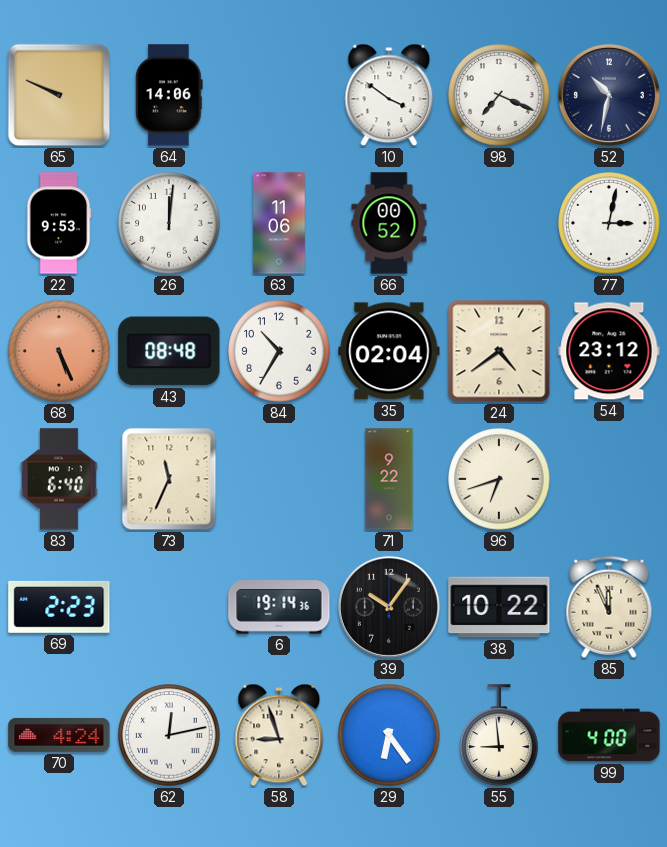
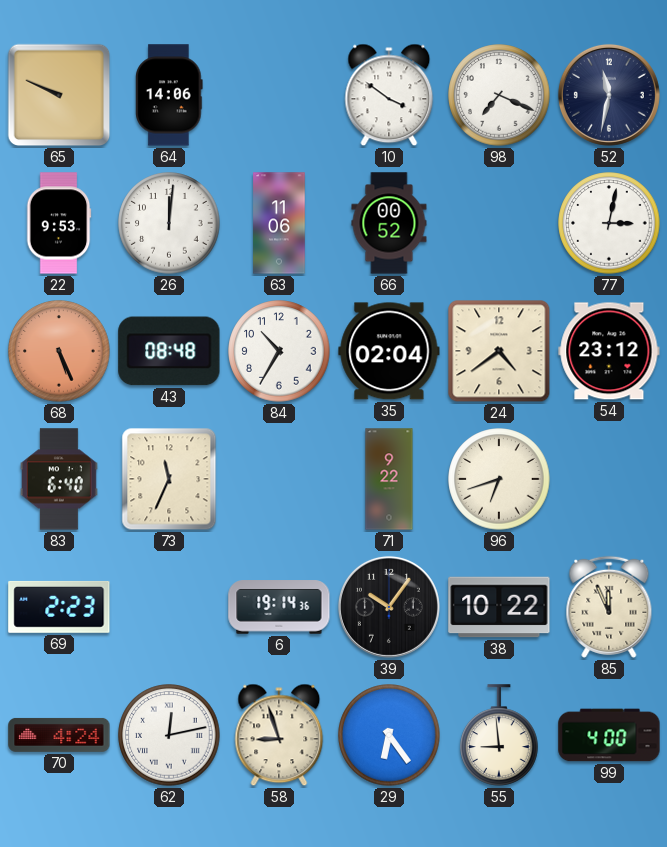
52: 10:32 -> 11:32 (609, 95)
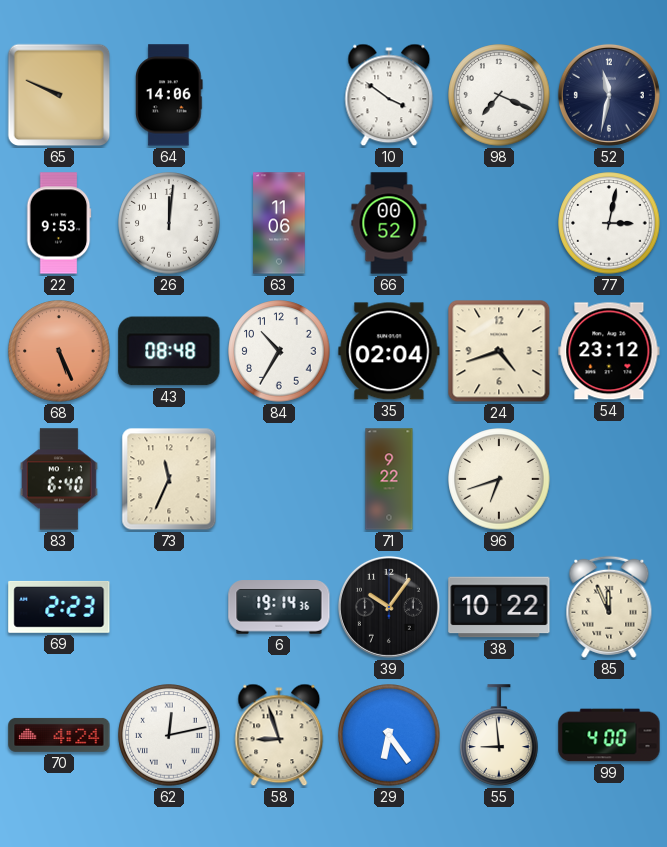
24: 4:39 -> 4:42 (499, 351)
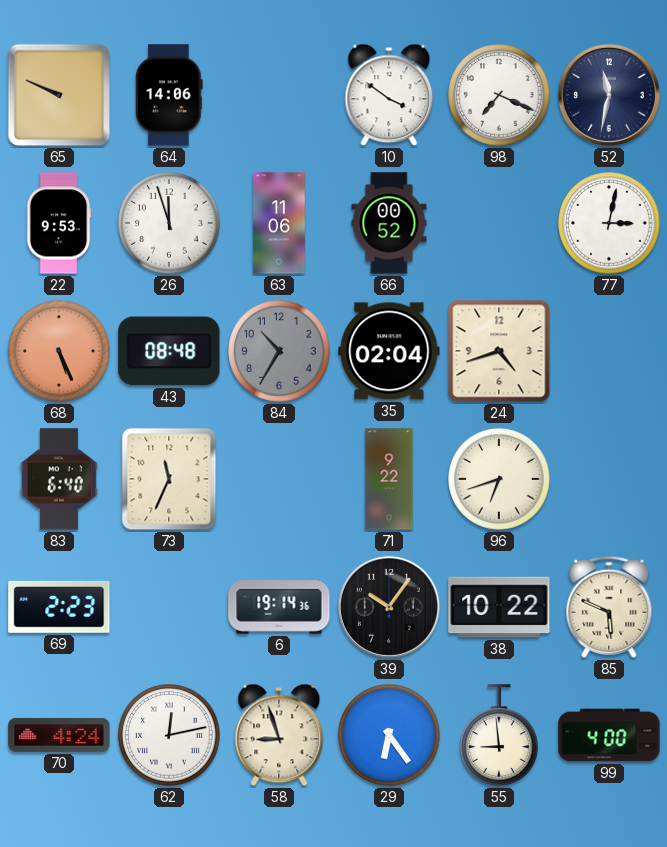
26: 12:01 -> 11:57 (169, 223)
84 dial: white -> grey (279, 351)
54: 23:12 -> none (609, 351)
85: 11:56 -> 5:49 (609, 607)
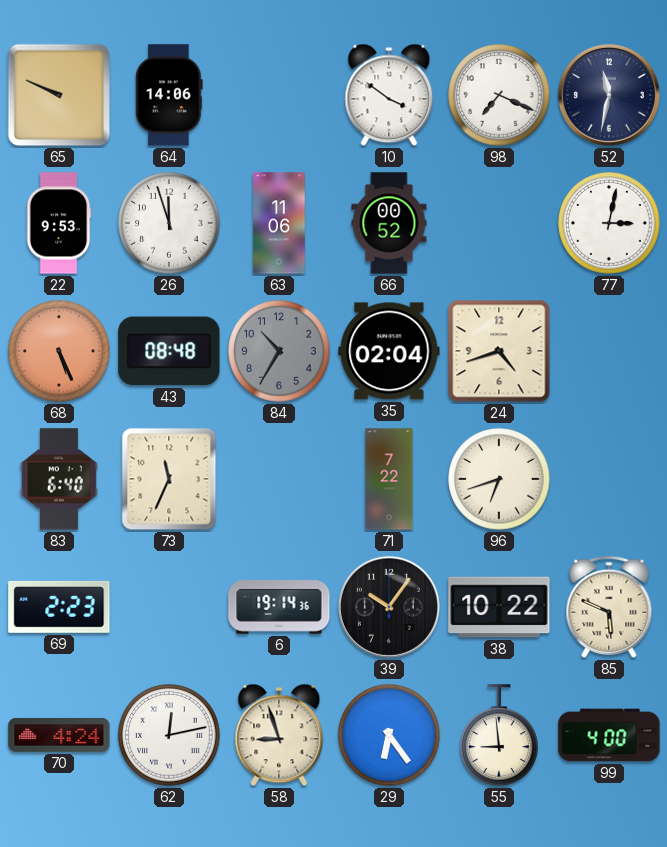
71: 9:22 -> 7:22 (389, 479)
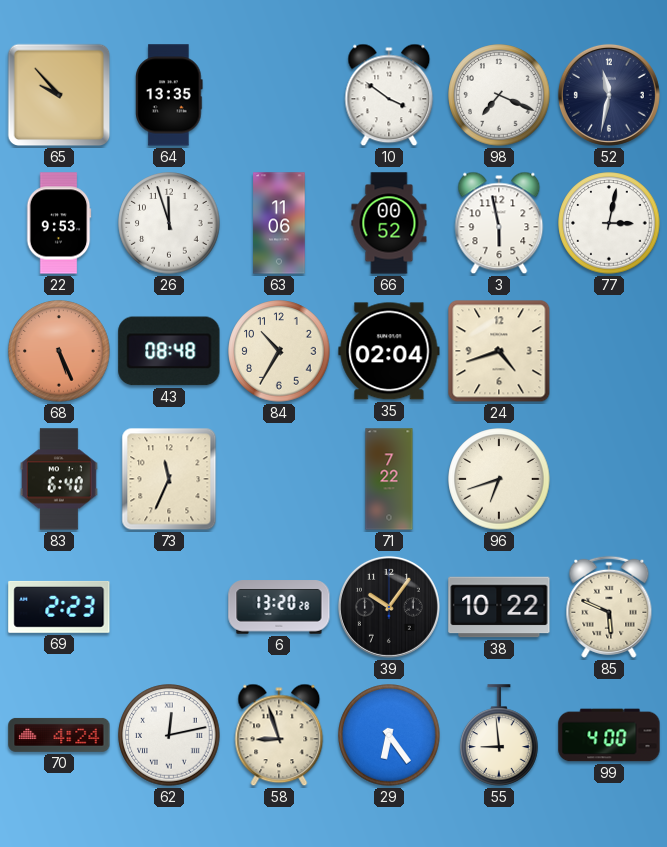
65: 9:49 -> 9:53 (59, 95)
64: 14:06 -> 13:35 (169, 95)
3: none -> 5:58 (499, 223)
84 dial: grey -> cream (279, 351)
6: 19:14 -> 13:20 (279, 607)
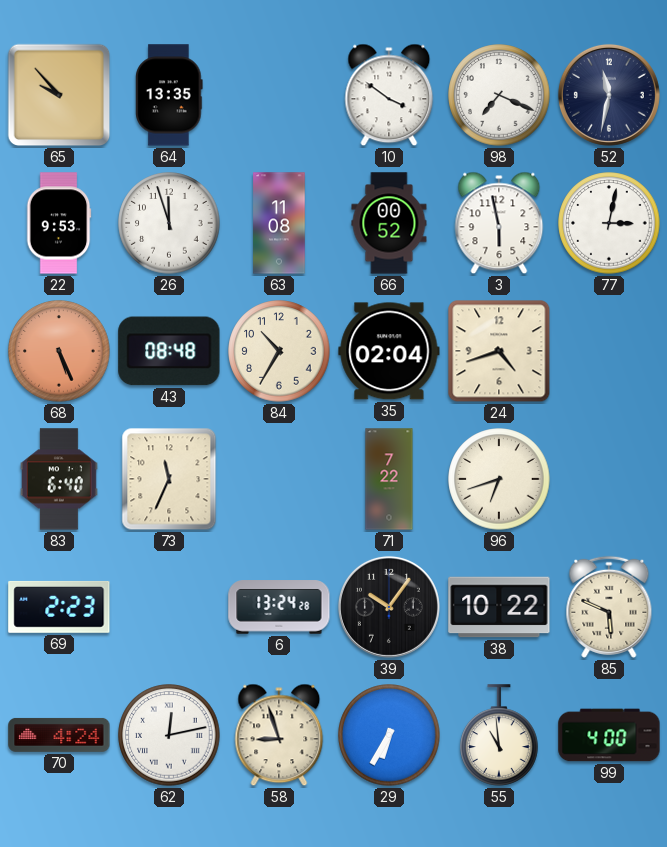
63: 11:06 -> 11:08 (279, 223)
6: 13:20 -> 13:24 (279, 607)
29: 6:24 -> 6:35 (389, 735)
55: 8:59 -> 10:59 (499, 735)
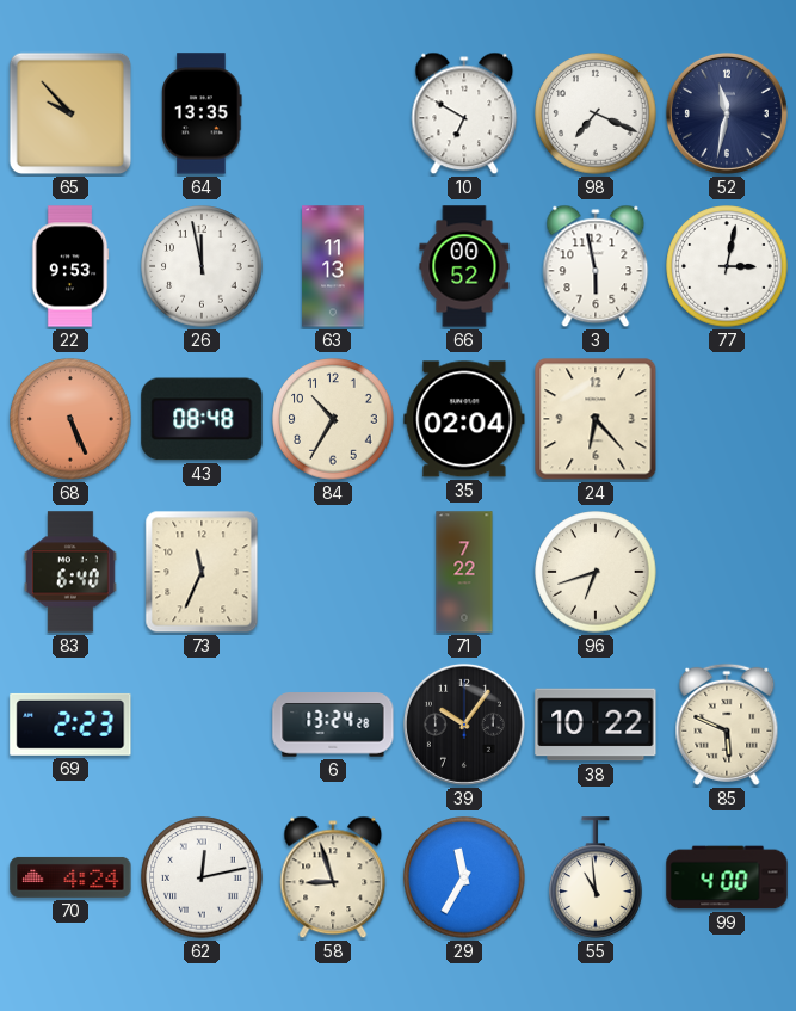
10: 3:51 -> 6:50 (464, 113)
26: 11:57 -> 11:58 (202, 266)
63: 11:08 -> 11:13 (333, 266)
24: 4:42 -> 6:23 (596, 419)
29: 6:35 -> 11:35 (464, 877)
